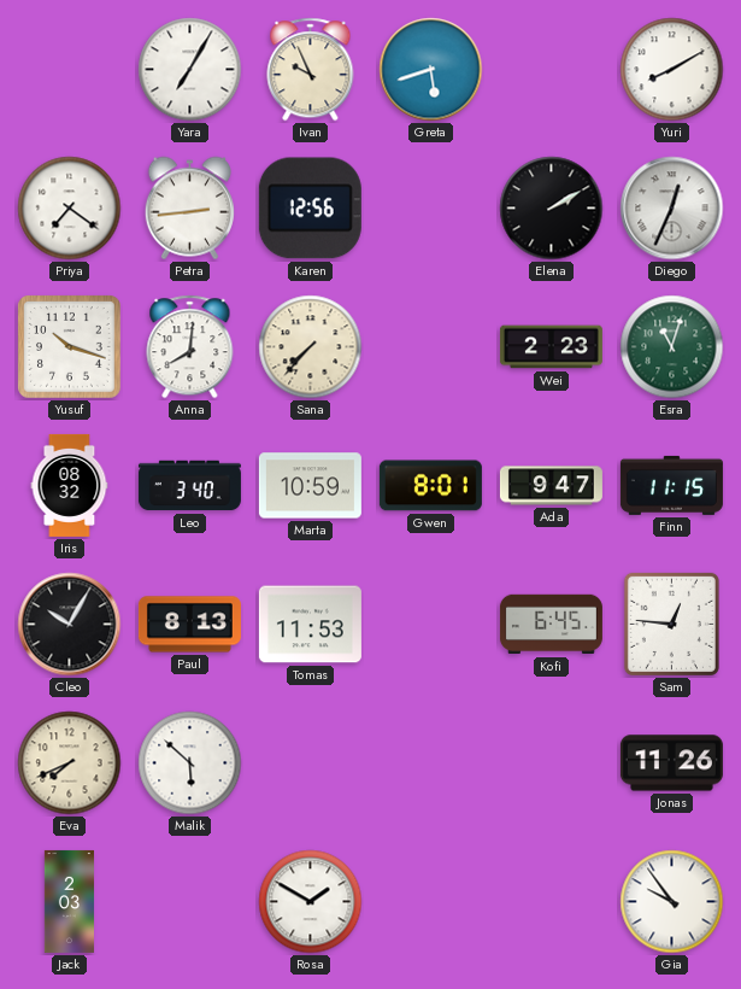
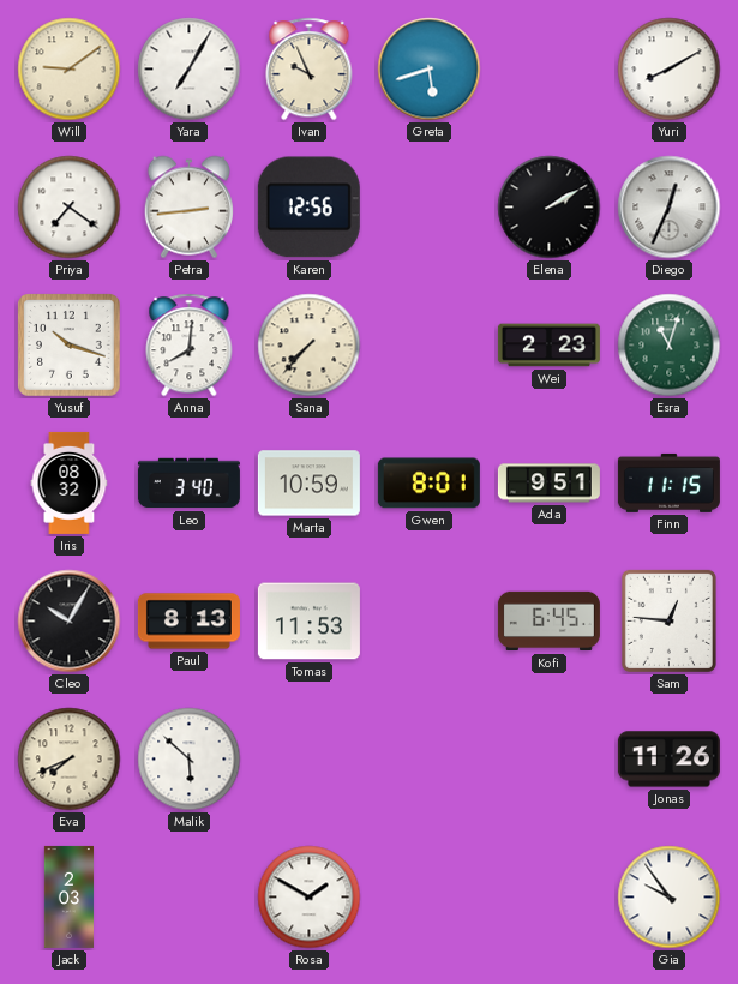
Will: none -> 9:09 (70, 70)
Ada: 9:47 -> 9:51 (548, 484)
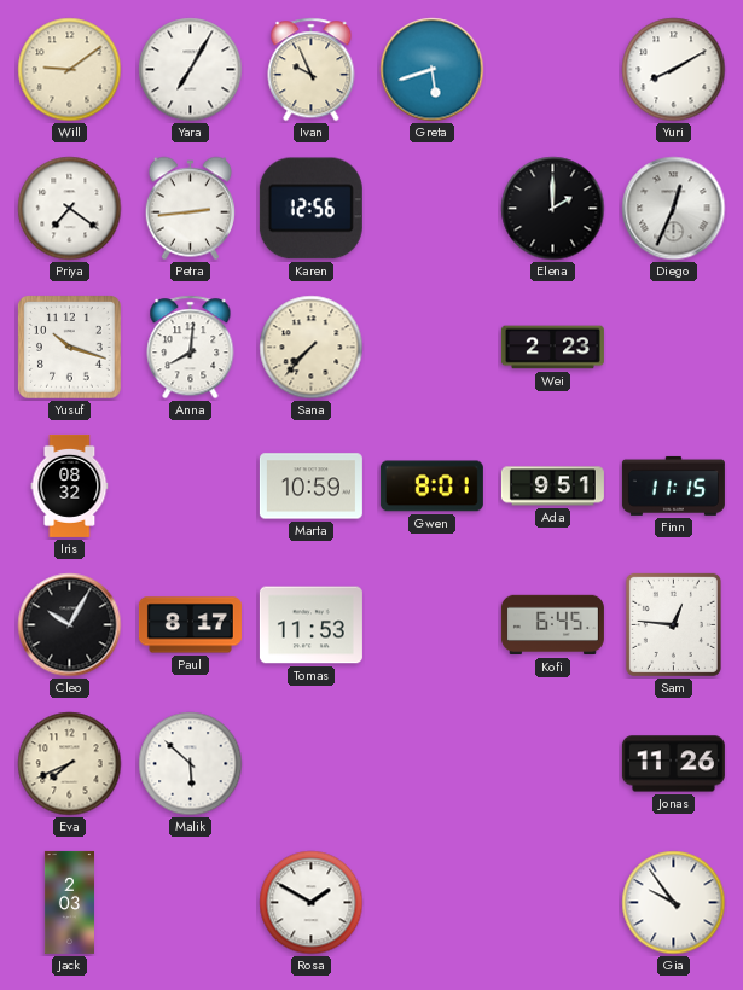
Elena: 2:10 -> 2:00 (553, 209)
Esra: 11:03 -> none (670, 346)
Leo: 3:40 -> none (188, 484)
Paul: 8:13 -> 8:17 (190, 625)
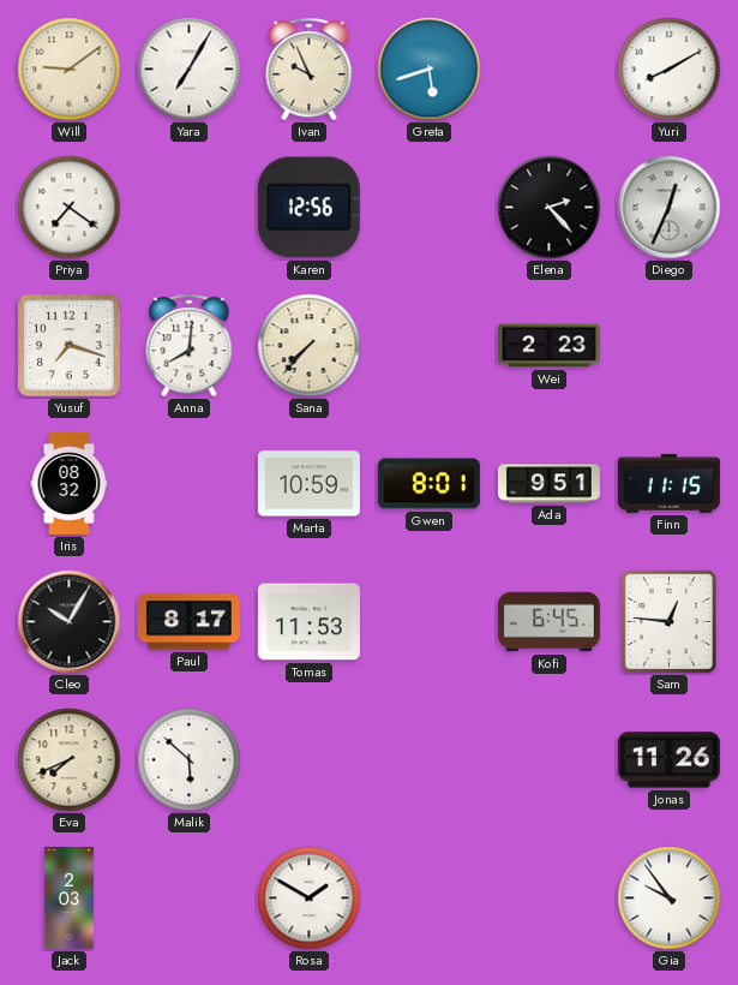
Petra: 2:44 -> none (190, 209)
Elena: 2:00 -> 2:23 (550, 208)
Yusuf: 10:18 -> 7:18 (70, 346)
